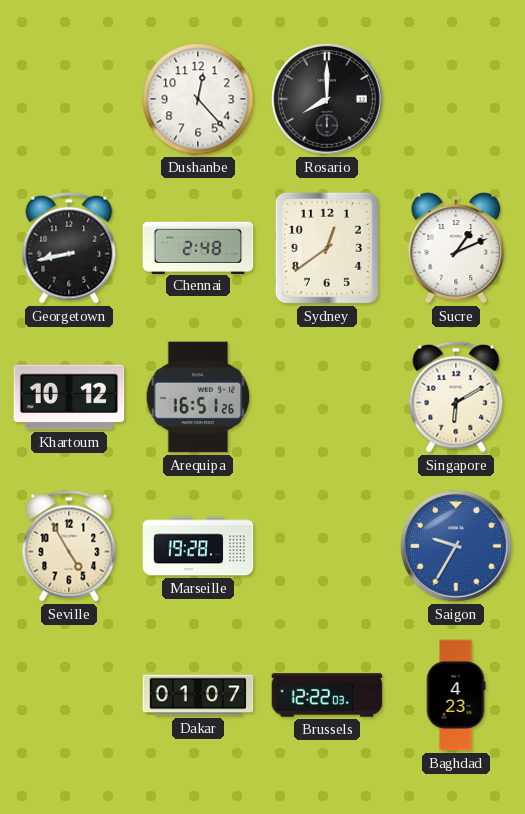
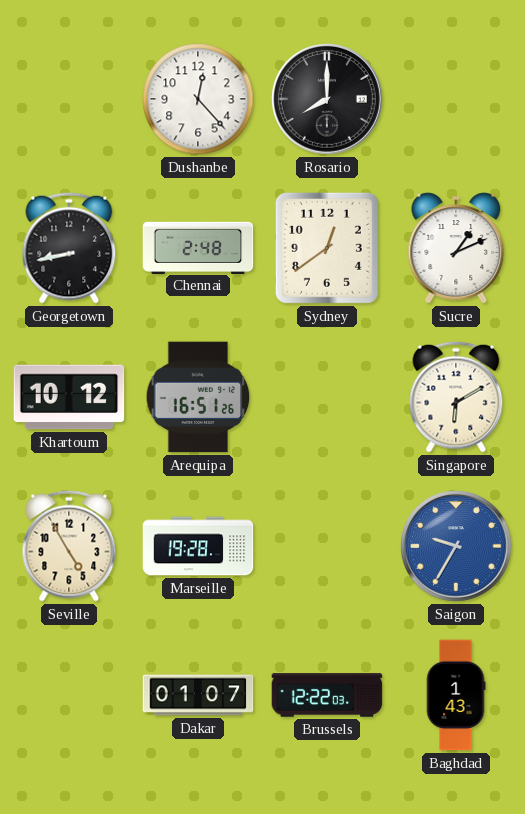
Baghdad: 4:23 -> 1:43 (456, 695)
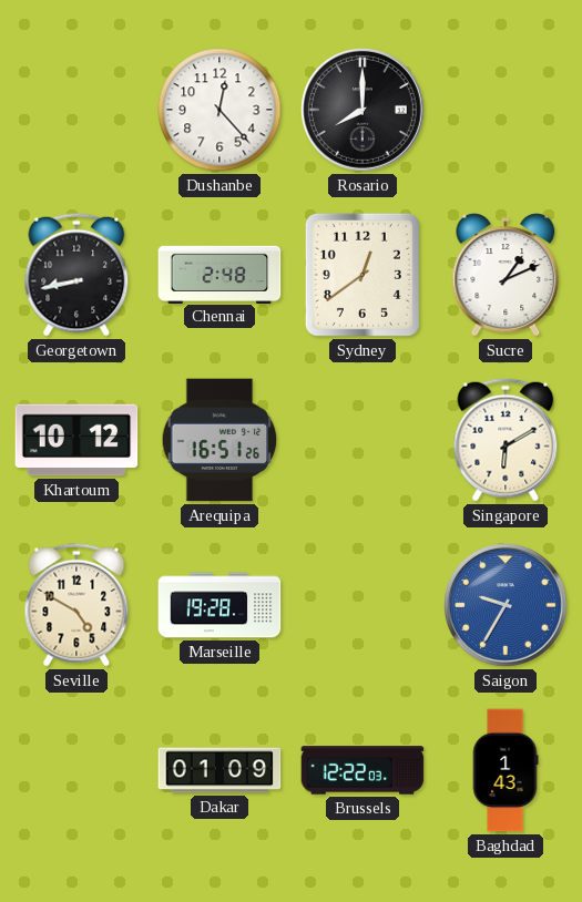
Seville: 4:55 -> 4:50 (76, 605)
Dakar: 01:07 -> 01:09 (219, 770)
